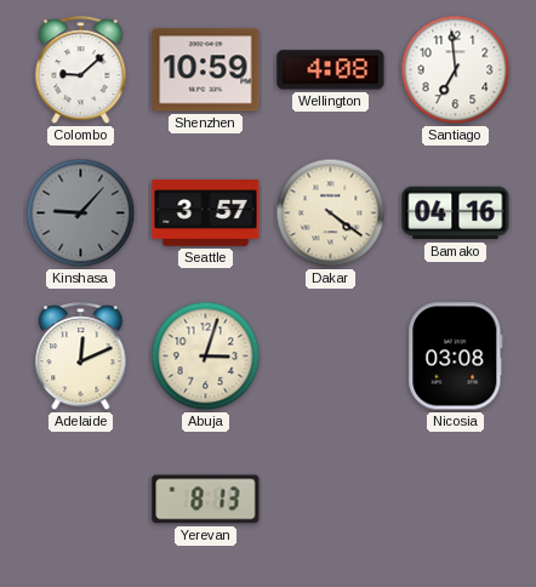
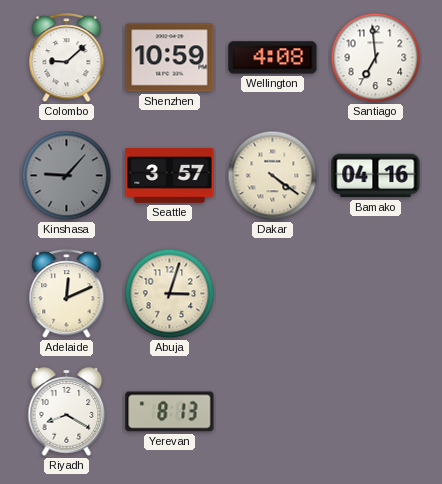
Nicosia: 03:08 -> none (456, 357)
Riyadh: none -> 8:20 (67, 412)
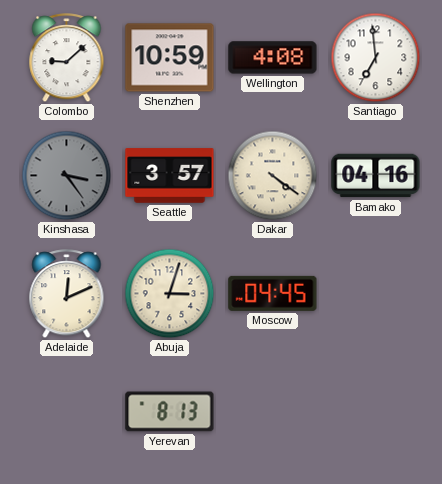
Kinshasa: 9:07 -> 3:24 (67, 176)
Moscow: none -> 04:45 (273, 293)
Riyadh: 8:20 -> none (67, 412)
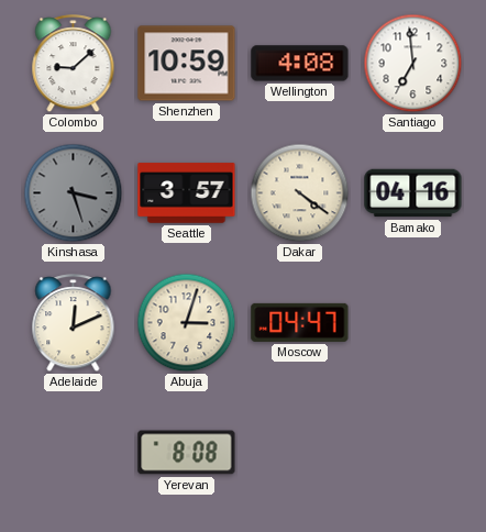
Kinshasa: 3:24 -> 3:27 (74, 193)
Moscow: 04:45 -> 04:47 (300, 322)
Yerevan: 8:13 -> 8:08 (187, 453)
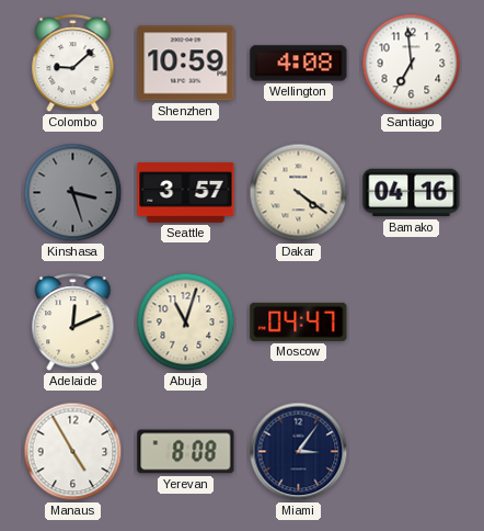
Abuja: 3:03 -> 11:03 (186, 323)
Manaus: none -> 4:55 (73, 452)
Miami: none -> 3:06 (299, 452)
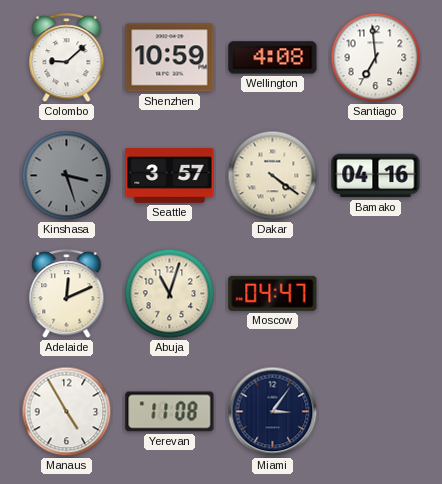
Yerevan: 8:08 -> 11:08 (170, 412)
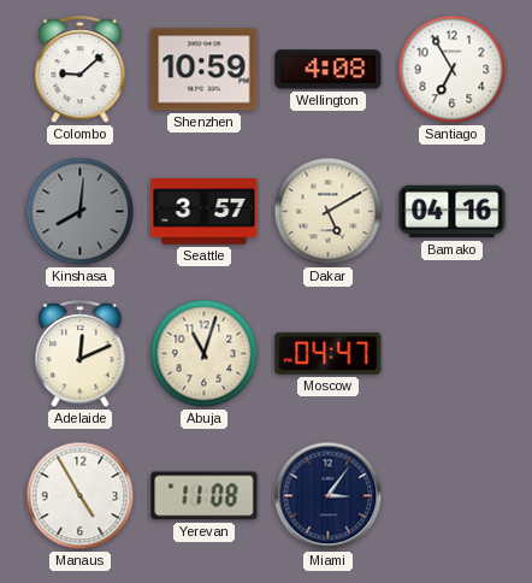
Santiago: 6:59 -> 6:55 (453, 70)
Kinshasa: 3:27 -> 8:01 (81, 212)
Dakar: 4:21 -> 5:10 (329, 212)
